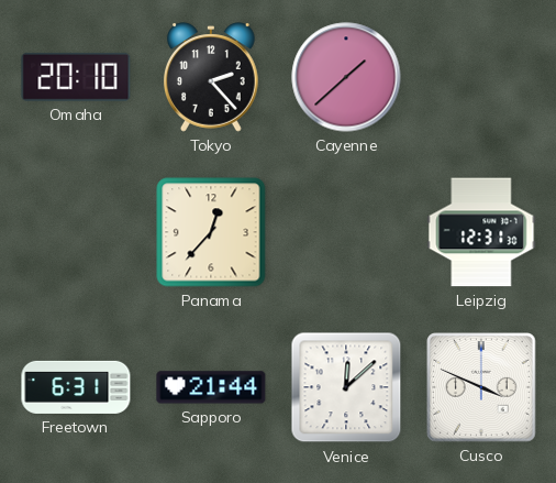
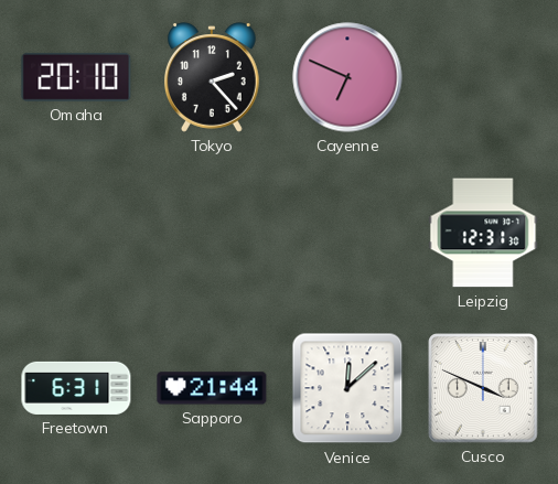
Cayenne: 1:38 -> 6:49 (347, 77)
Panama: 12:37 -> none (211, 232)
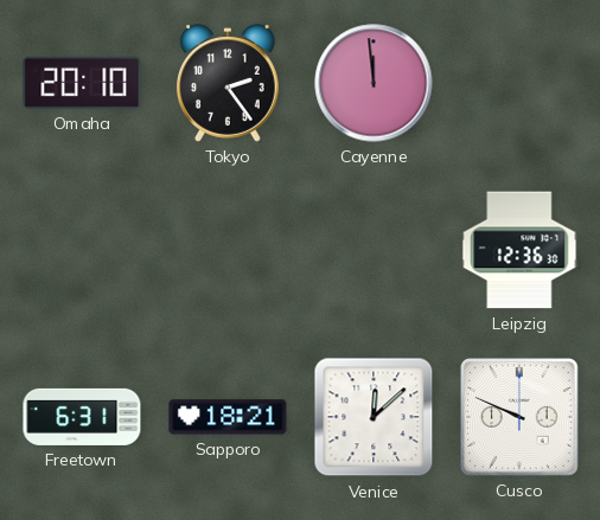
Tokyo: 2:23 -> 2:24 (229, 83)
Cayenne: 6:49 -> 11:59 (374, 83)
Leipzig: 12:31 -> 12:36 (519, 250)
Sapporo: 21:44 -> 18:21 (228, 417)
Cusco: 3:49 -> 9:49 (519, 417)
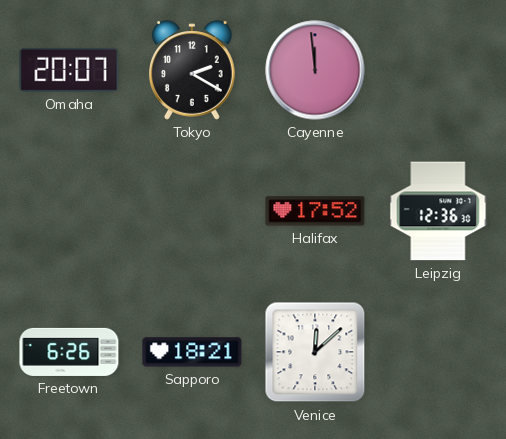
Omaha: 20:10 -> 20:07 (69, 70)
Tokyo: 2:24 -> 2:20 (193, 70)
Halifax: none -> 17:52 (315, 211)
Freetown: 6:31 -> 6:26 (69, 352)
Cusco: 9:49 -> none (519, 417)
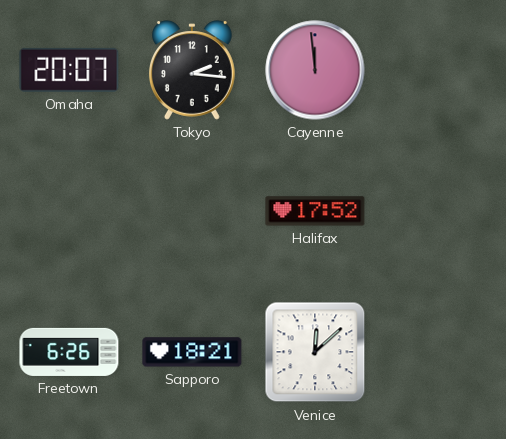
Tokyo: 2:20 -> 2:16 (193, 70)
Leipzig: 12:36 -> none (438, 211)
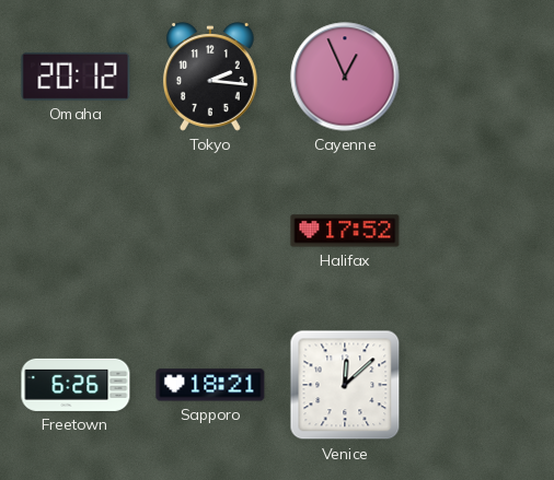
Omaha: 20:07 -> 20:12 (76, 77)
Cayenne: 11:59 -> 12:56 (345, 77)
